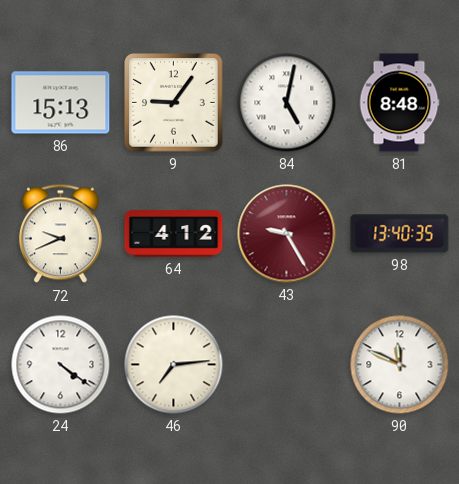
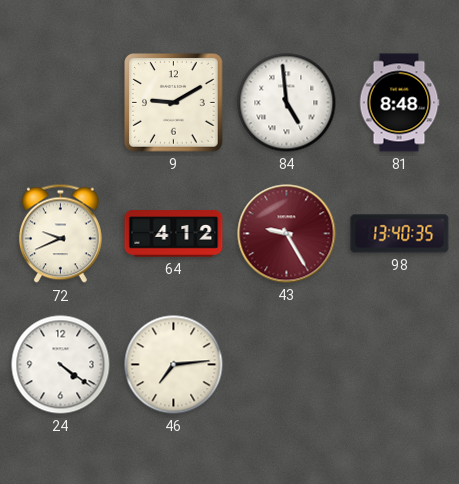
86: 15:13 -> none (61, 103)
9: 9:06 -> 9:10 (174, 103)
84: 5:02 -> 4:59 (287, 103)
90: 11:49 -> none (400, 365)
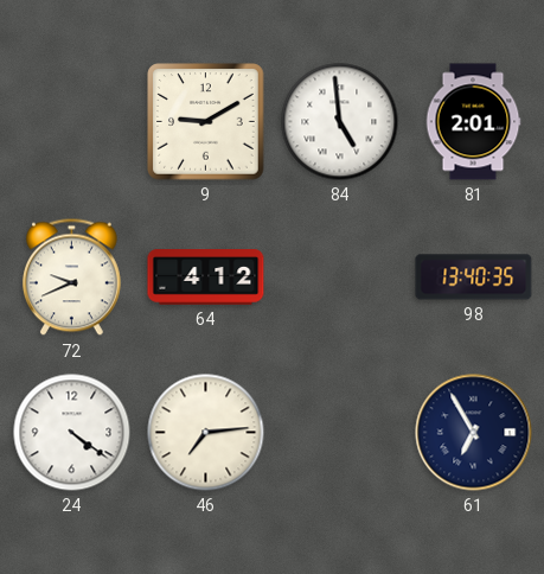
81: 8:48 -> 2:01 (473, 122)
43: 9:25 -> none (287, 234)
61: none -> 6:55 (474, 433)
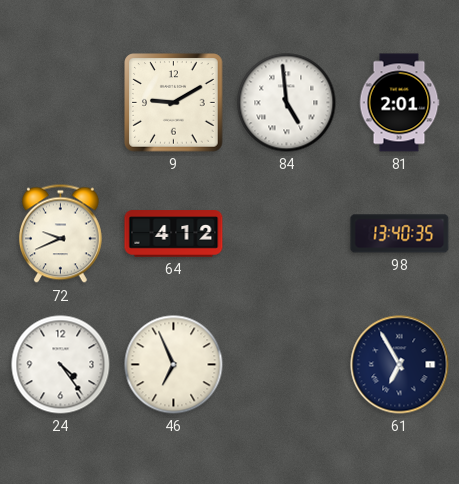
24: 4:21 -> 4:24 (61, 365)
46: 7:14 -> 6:56 (174, 365)
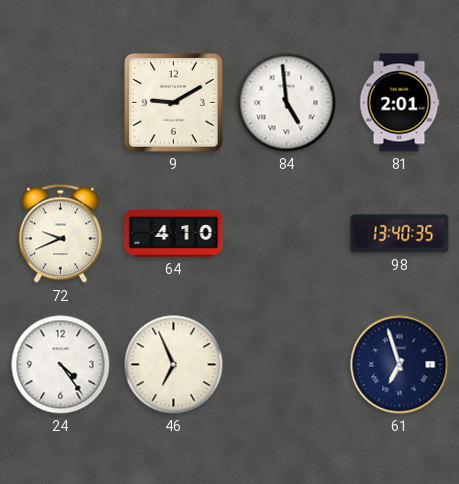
64: 4:12 -> 4:10 (174, 234)
61: 6:55 -> 6:57 (400, 365)
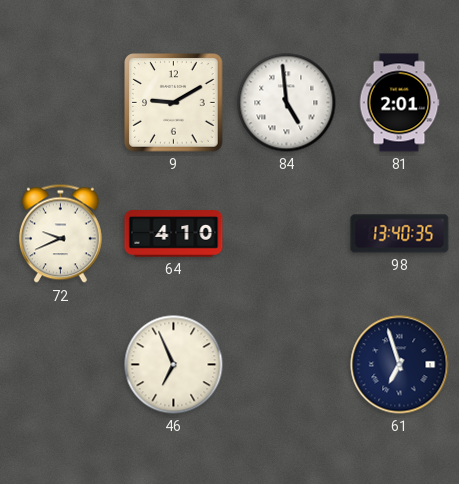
24: 4:24 -> none (61, 365)
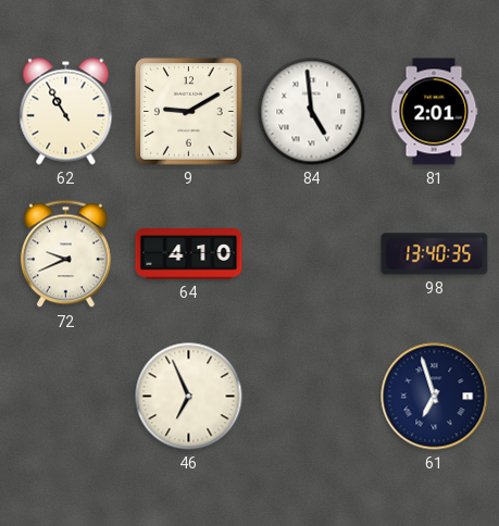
62: none -> 10:55 (66, 112)
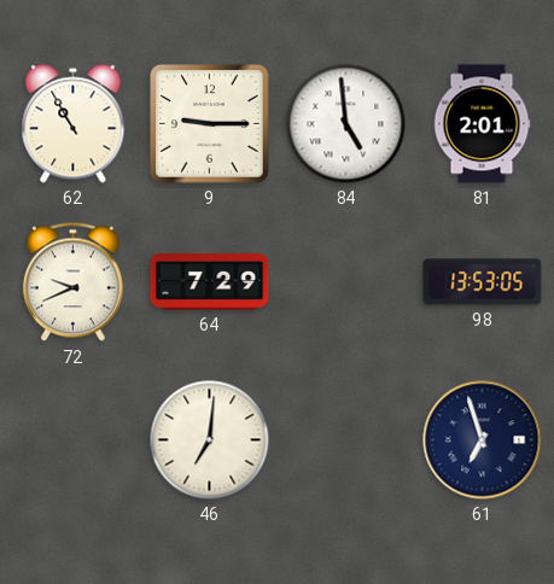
9: 9:10 -> 9:15 (210, 124)
64: 4:10 -> 7:29 (210, 282)
98: 13:40 -> 13:53 (483, 282)
46: 6:56 -> 7:01 (210, 440)
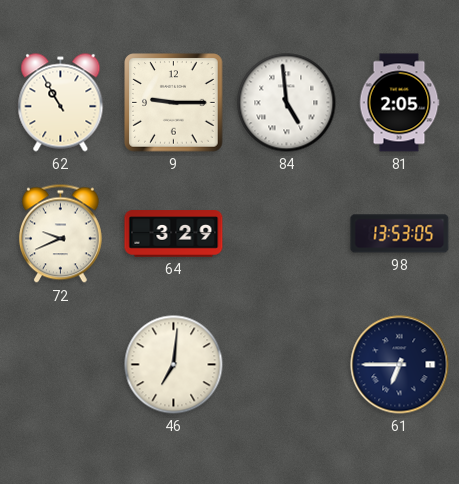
81: 2:01 -> 2:05 (399, 103)
64: 7:29 -> 3:29 (174, 234)
61: 6:57 -> 6:45 (400, 365)
